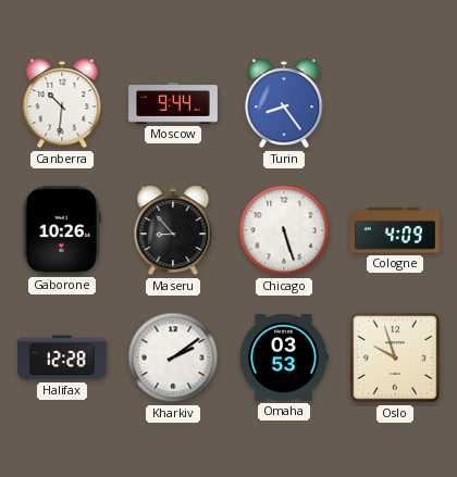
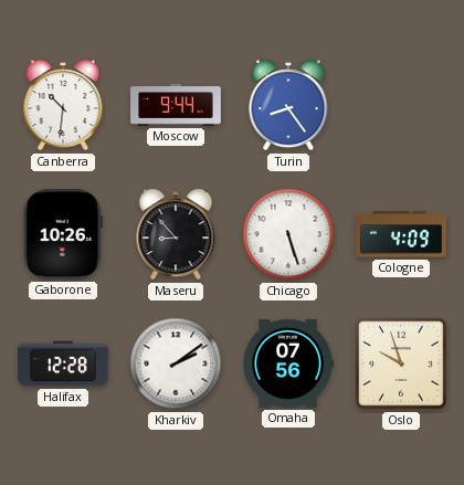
Omaha: 03:53 -> 07:56 (288, 363)
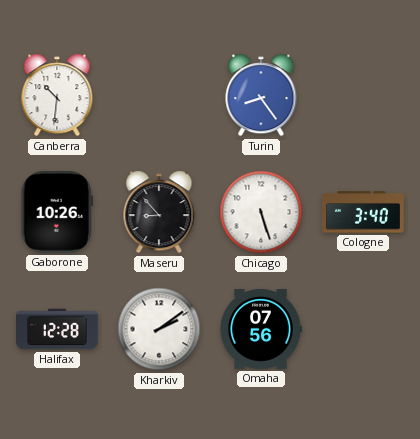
Moscow: 9:44 -> none (176, 105)
Cologne: 4:09 -> 3:40 (364, 212)
Oslo: 9:57 -> none (401, 363)
